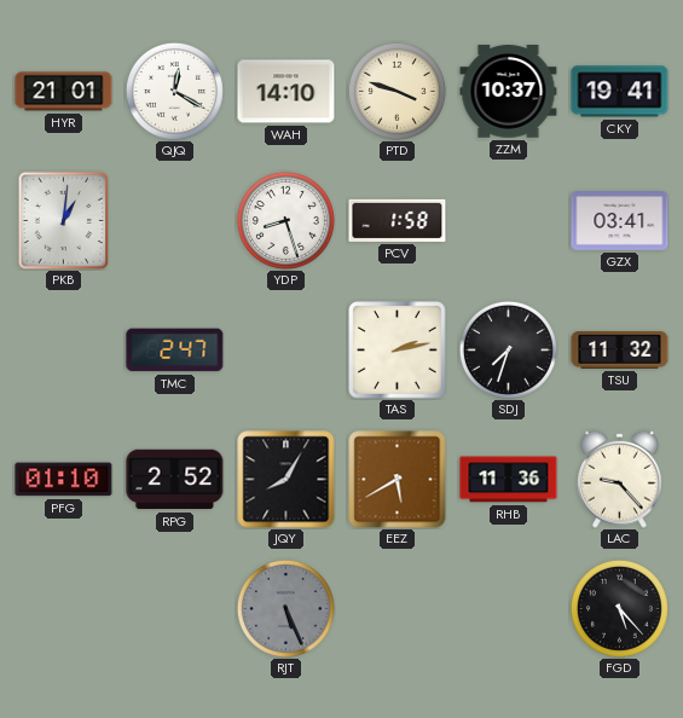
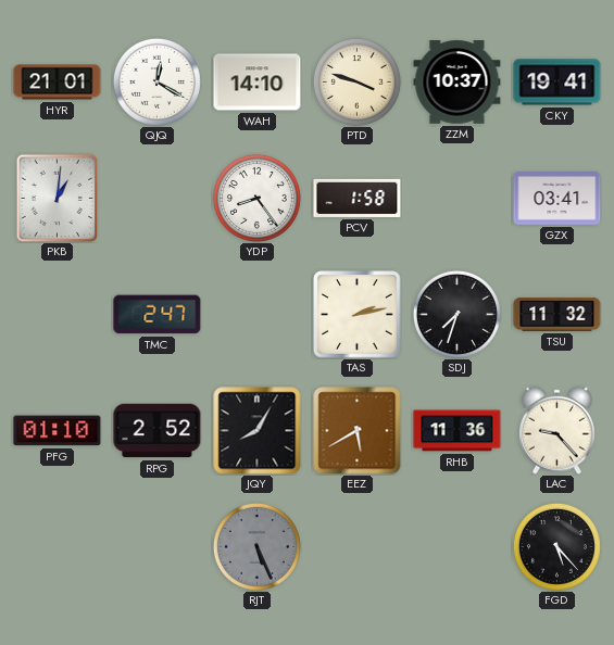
YDP: 8:27 -> 8:24 (256, 198)
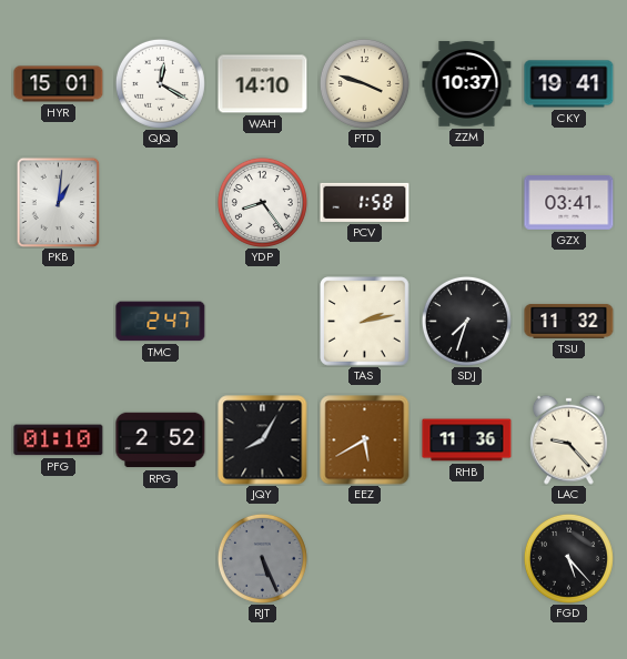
HYR: 21:01 -> 15:01 (59, 84)
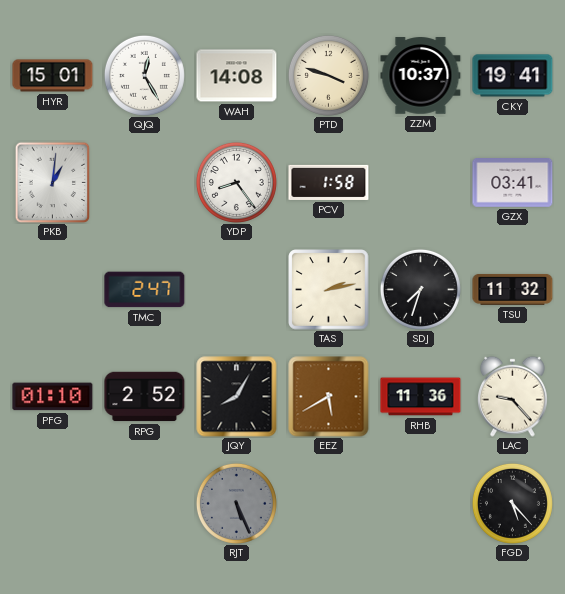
QJQ: 12:20 -> 12:25 (144, 75)
WAH: 14:10 -> 14:08 (237, 76)
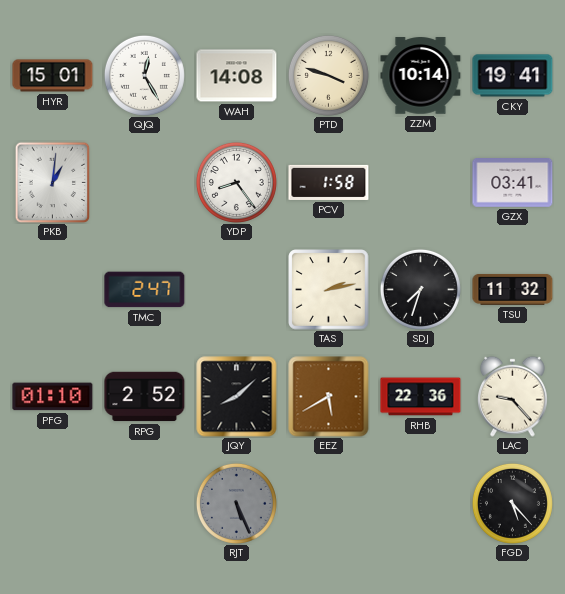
ZZM: 10:37 -> 10:14 (421, 76)
JQY: 8:05 -> 8:08 (237, 397)
RHB: 11:36 -> 22:36 (421, 397)
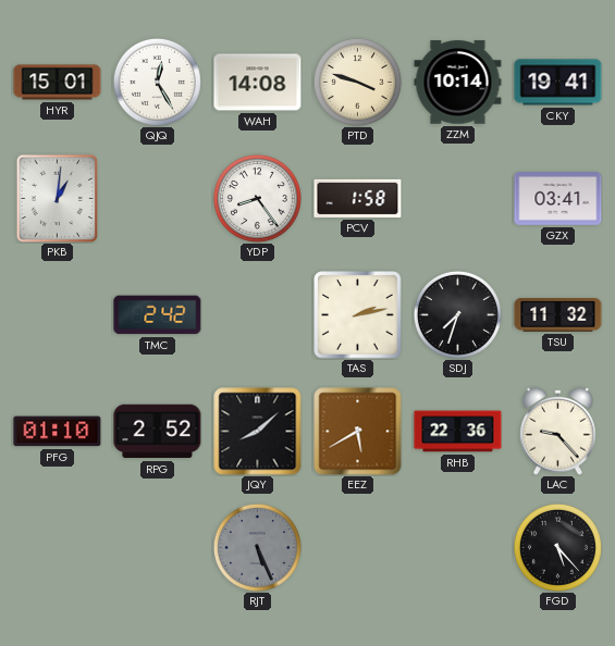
TMC: 2:47 -> 2:42 (158, 315)
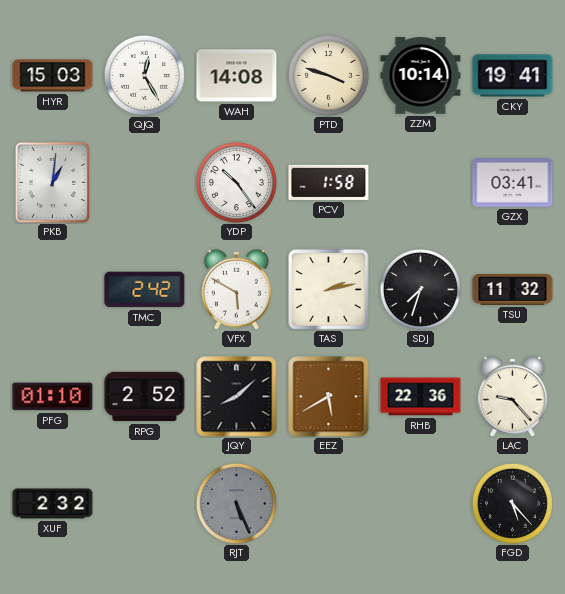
HYR: 15:01 -> 15:03 (53, 76)
YDP: 8:24 -> 10:24 (236, 182)
VFX: none -> 5:50 (237, 289)
XUF: none -> 2:32 (53, 504)
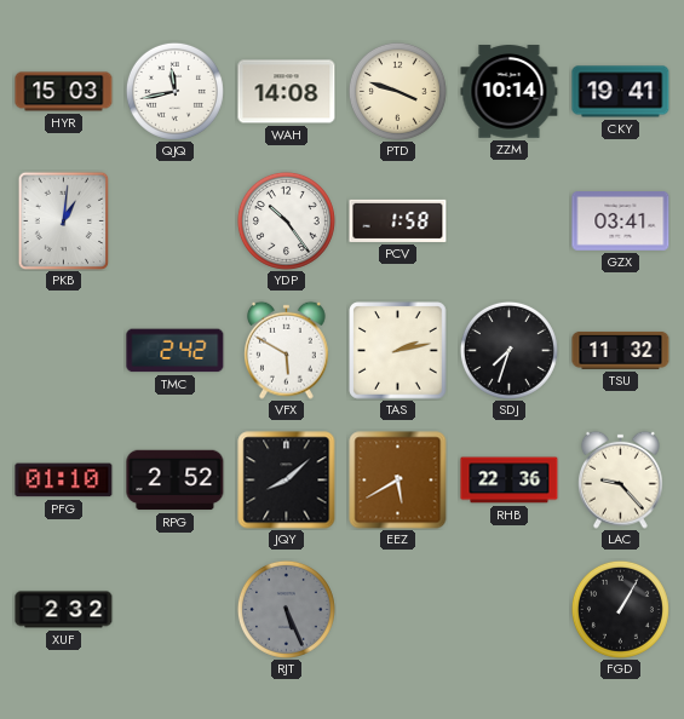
QJQ: 12:25 -> 11:43 (174, 91)
FGD: 5:23 -> 1:05 (620, 609)
